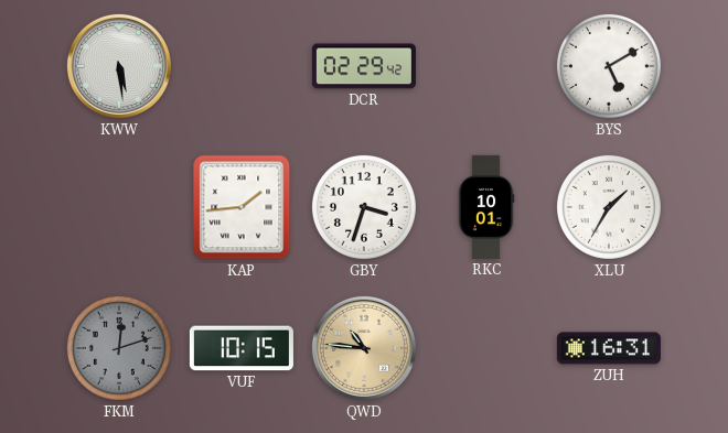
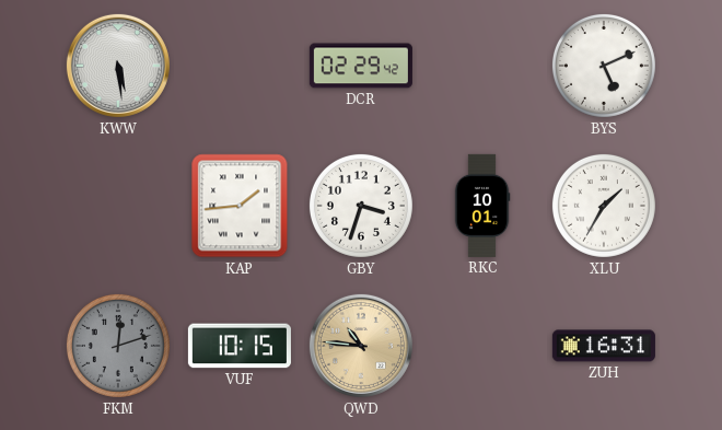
BYS: 5:10 -> 5:11 (604, 66)
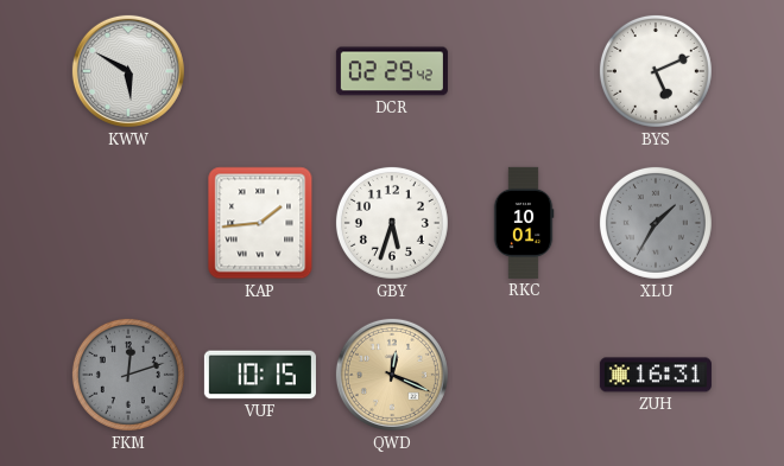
KWW: 5:29 -> 5:50 (128, 71)
GBY: 3:33 -> 5:33 (392, 223)
XLU dial: white -> grey (656, 223)
QWD: 10:46 -> 12:19 (392, 375)
